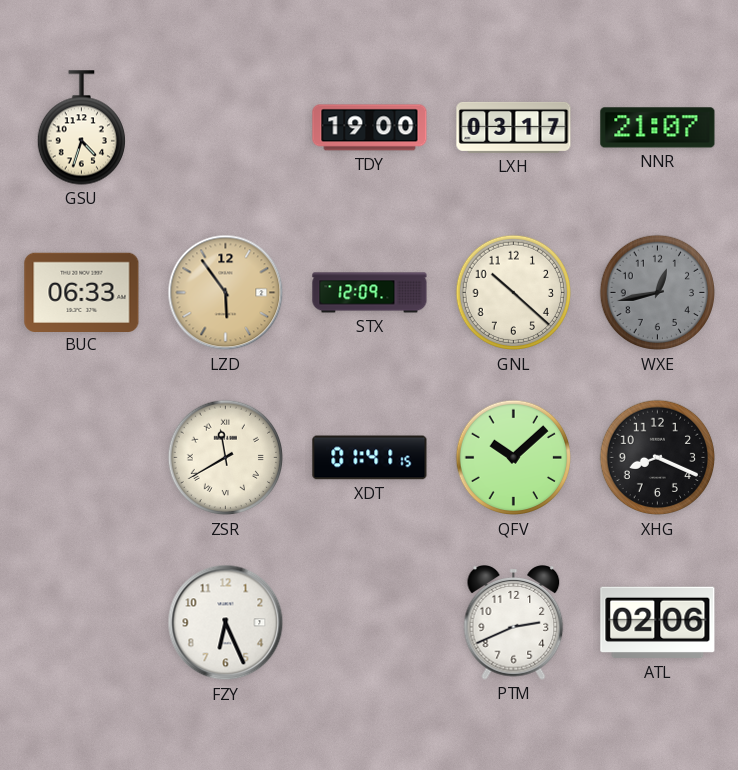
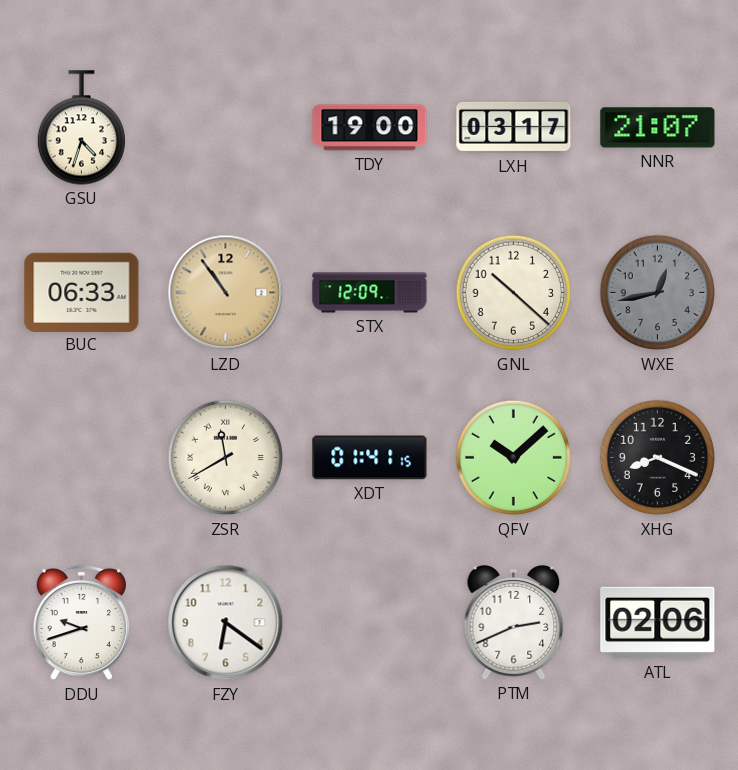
LZD: 5:54 -> 10:54 (226, 293)
DDU: none -> 9:42 (81, 623)
FZY: 6:26 -> 6:21 (226, 623)
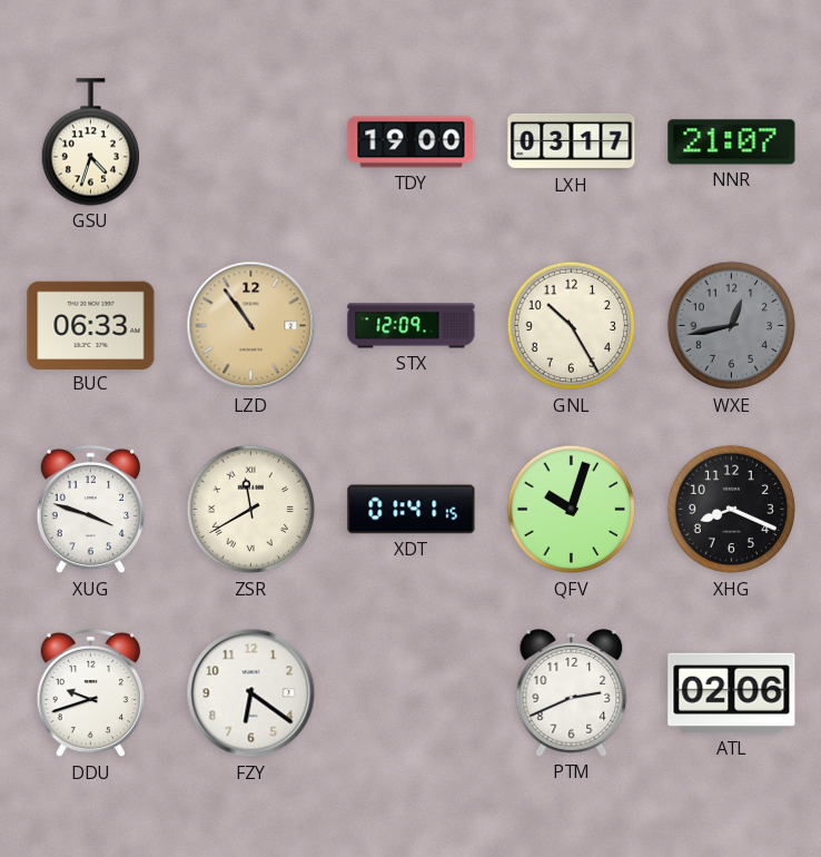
GNL: 10:22 -> 10:25 (572, 326)
XUG: none -> 3:48 (90, 510)
QFV: 10:08 -> 10:03 (572, 510)
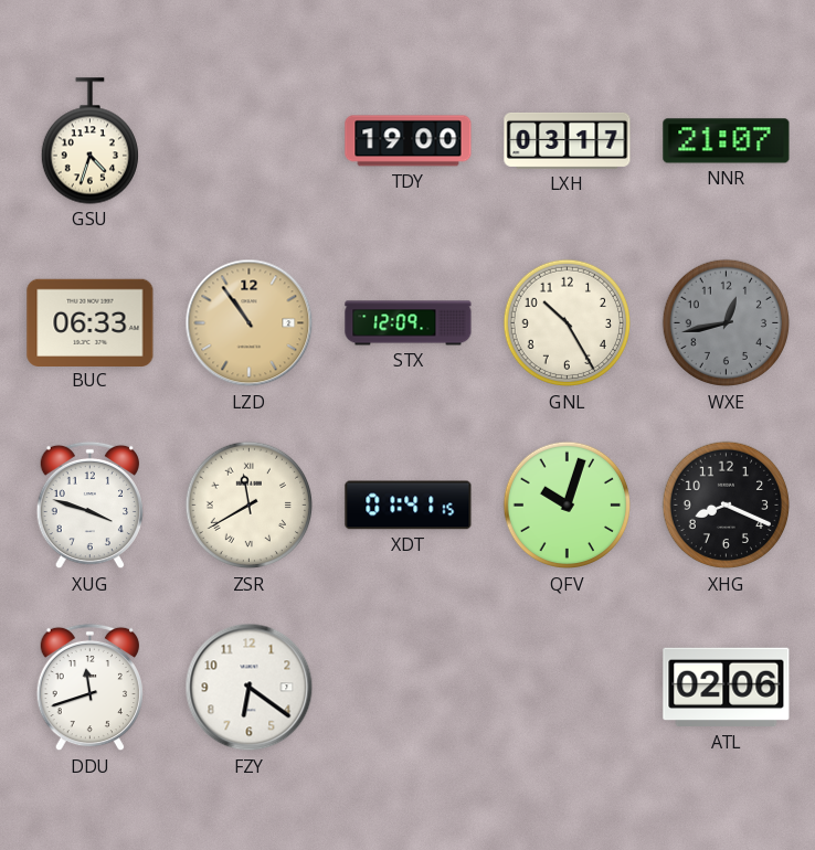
DDU: 9:42 -> 11:42 (89, 688)
PTM: 2:41 -> none (572, 693)
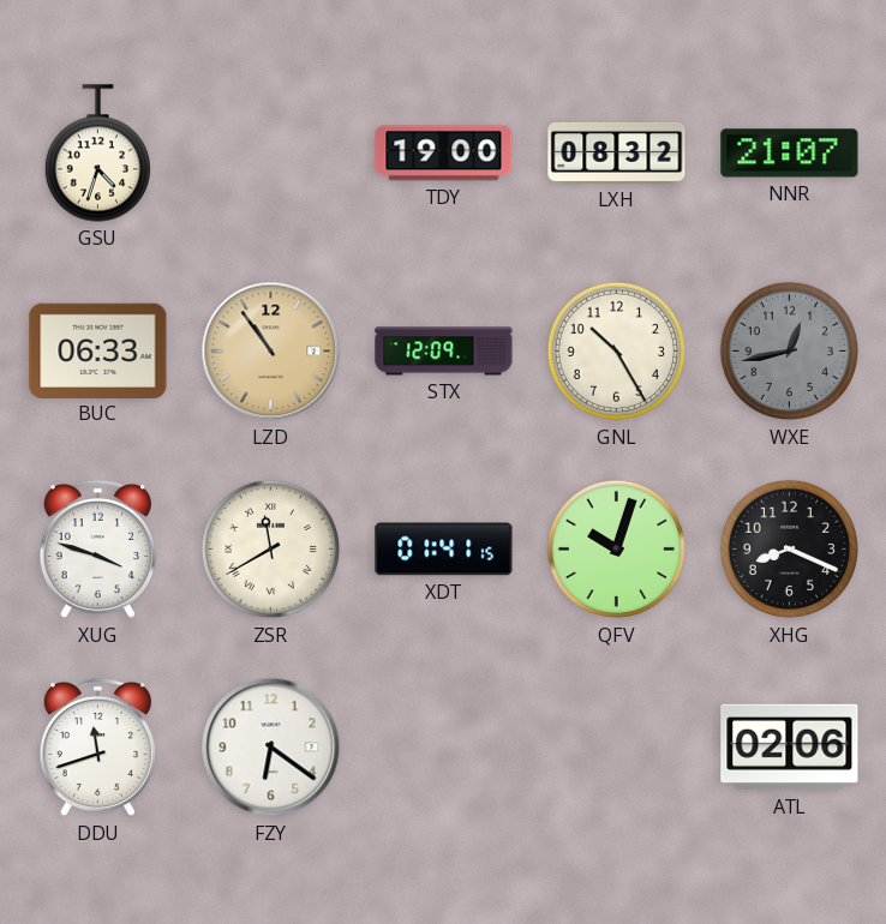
LXH: 03:17 -> 08:32 (617, 152)
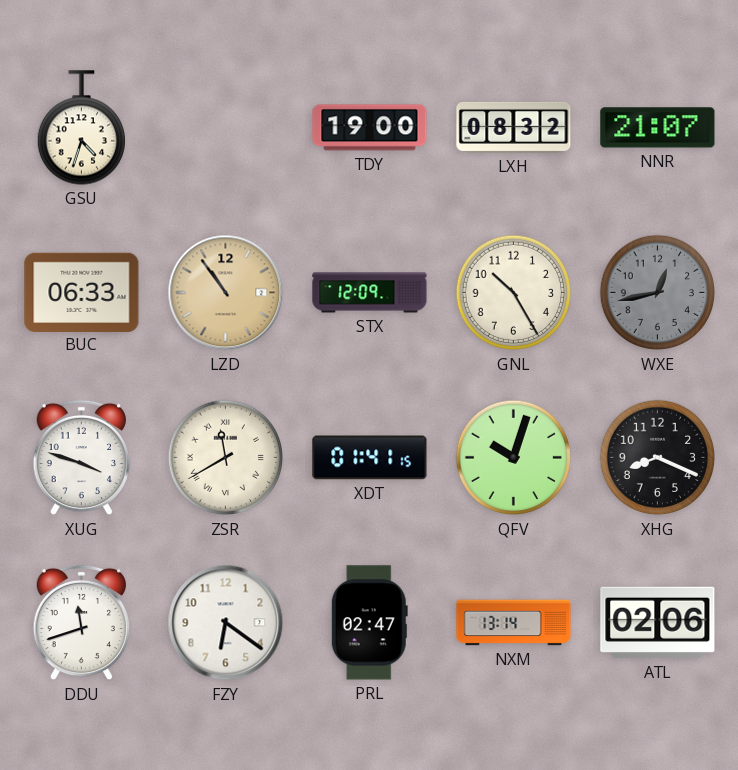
PRL: none -> 02:47 (369, 623)
NXM: none -> 13:14 (514, 623)
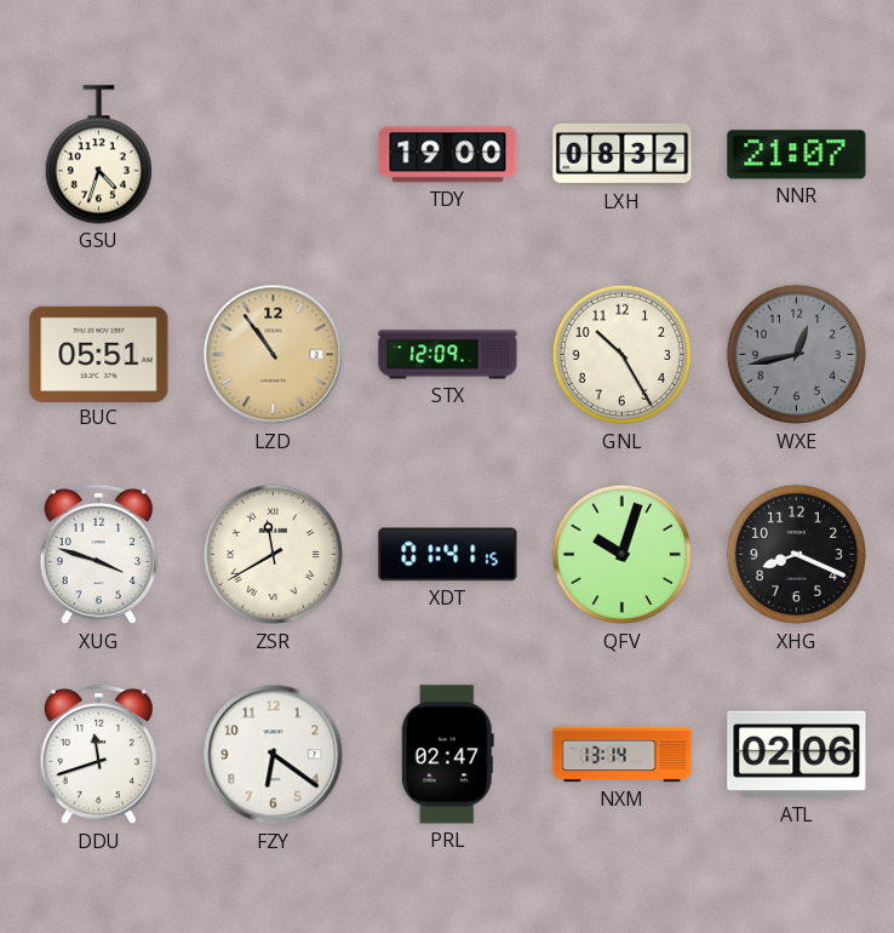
BUC: 06:33 -> 05:51 (99, 354)
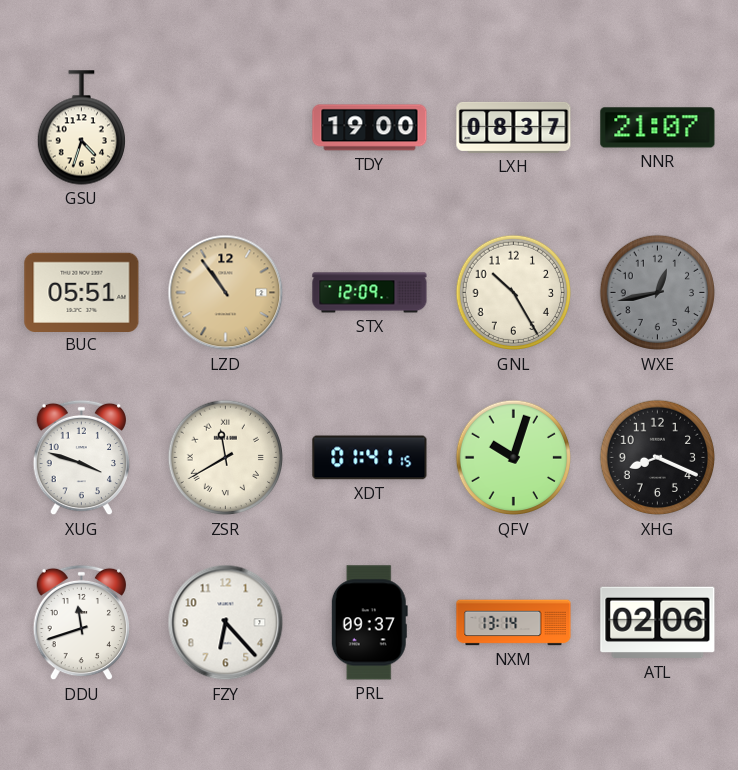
LXH: 08:32 -> 08:37 (514, 127)
FZY: 6:21 -> 6:23 (226, 623)
PRL: 02:47 -> 09:37 (369, 623)
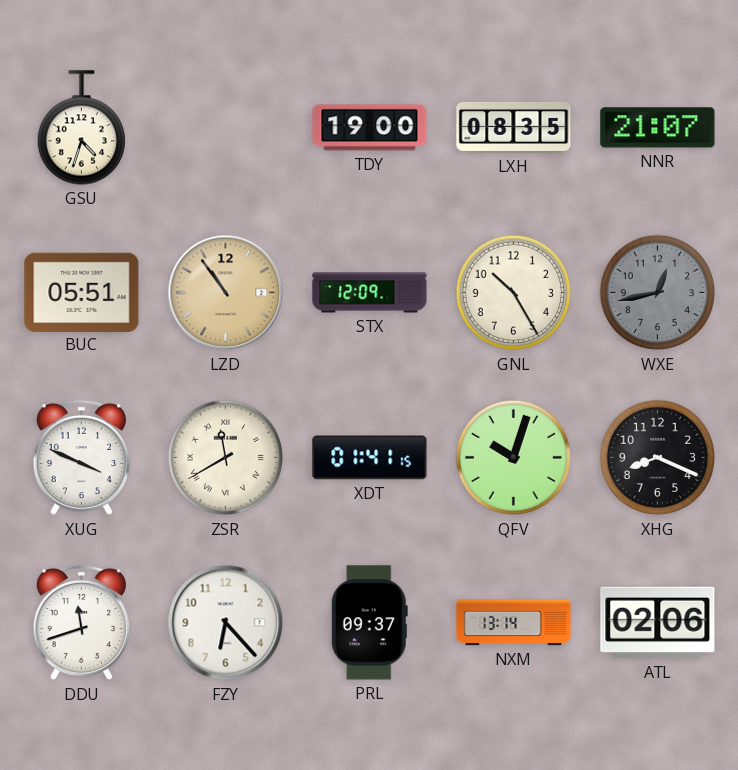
LXH: 08:37 -> 08:35 (514, 127)
XUG: 3:48 -> 3:49 (81, 458)
